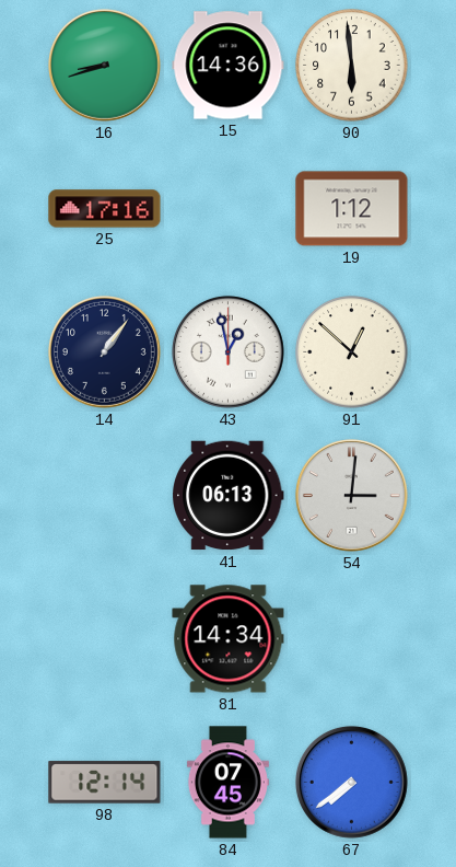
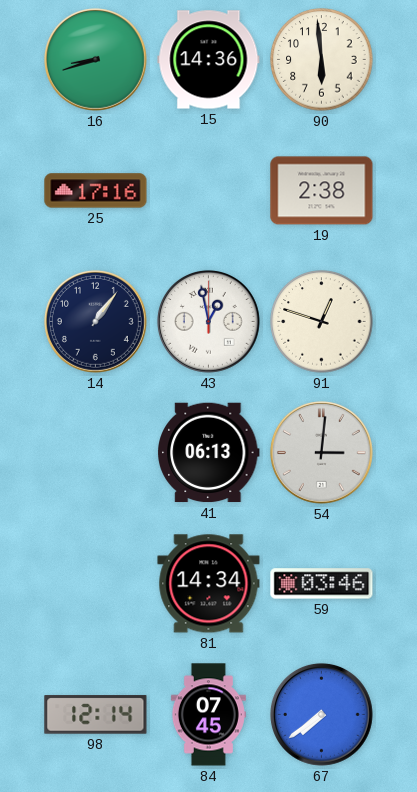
19: 1:12 -> 2:38 (322, 191)
91: 12:52 -> 12:48 (322, 322)
59: none -> 03:46 (322, 584)
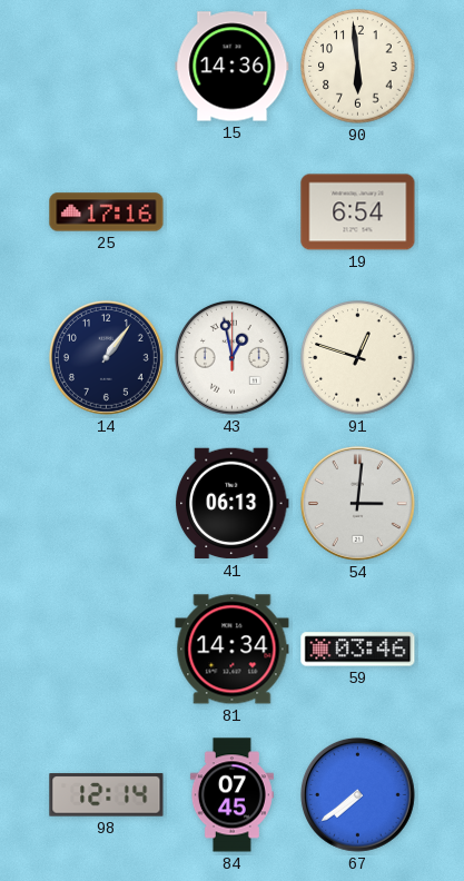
16: 8:42 -> none (95, 59)
19: 2:38 -> 6:54 (358, 212)
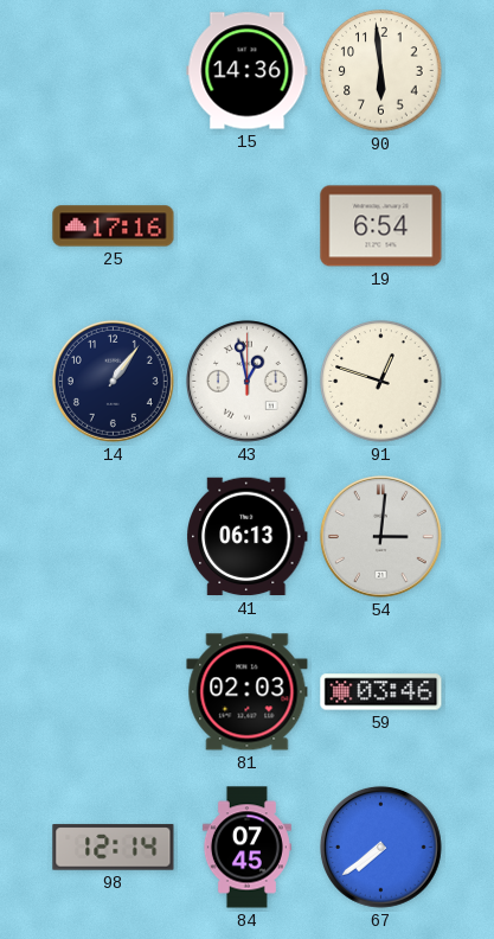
81: 14:34 -> 02:03 (248, 692)
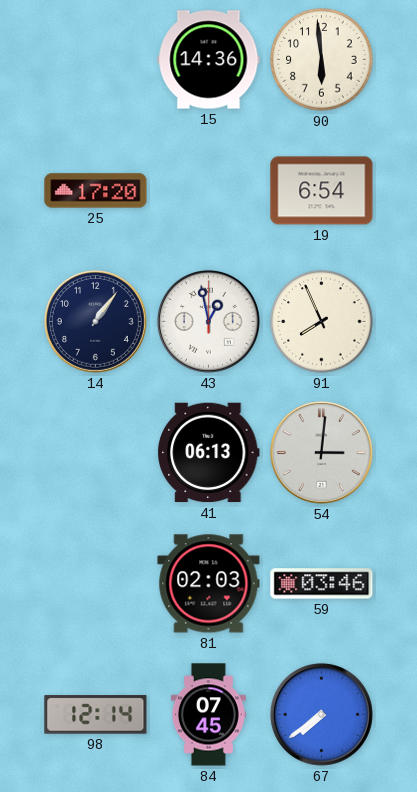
25: 17:16 -> 17:20 (96, 191)
91: 12:48 -> 7:56 (322, 322)
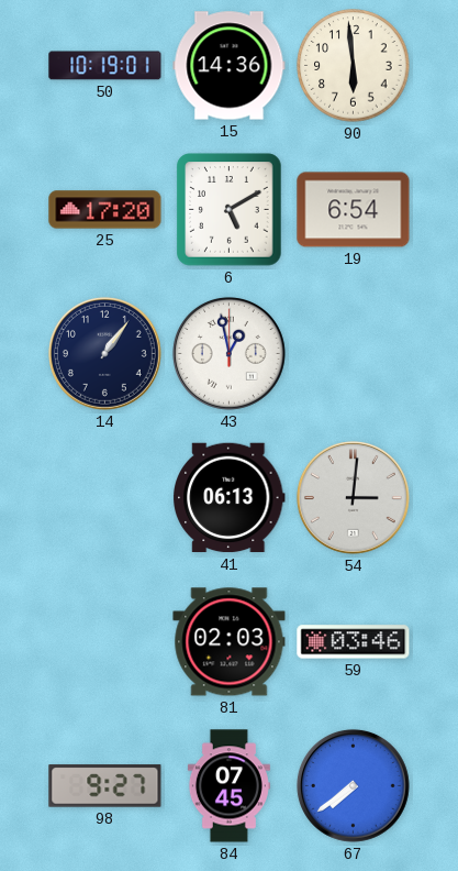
50: none -> 10:19 (105, 66)
6: none -> 5:10 (230, 210)
91: 7:56 -> none (322, 322)
98: 12:14 -> 9:27 (105, 786)
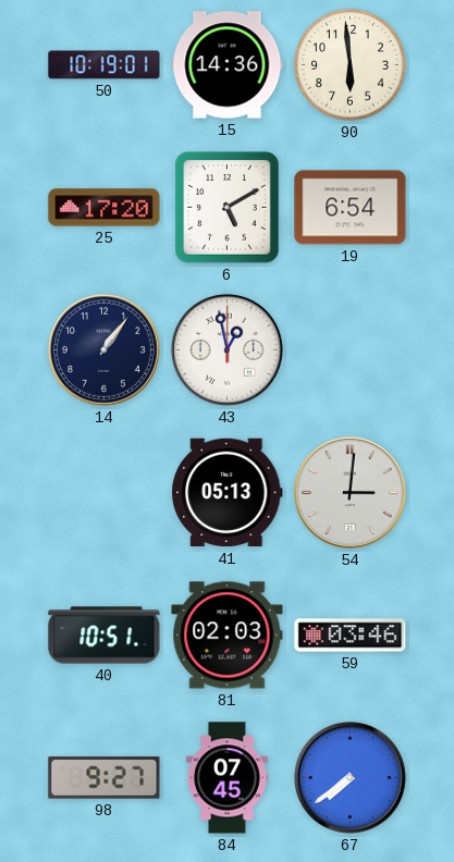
41: 06:13 -> 05:13 (228, 493)
40: none -> 10:51 (105, 636)
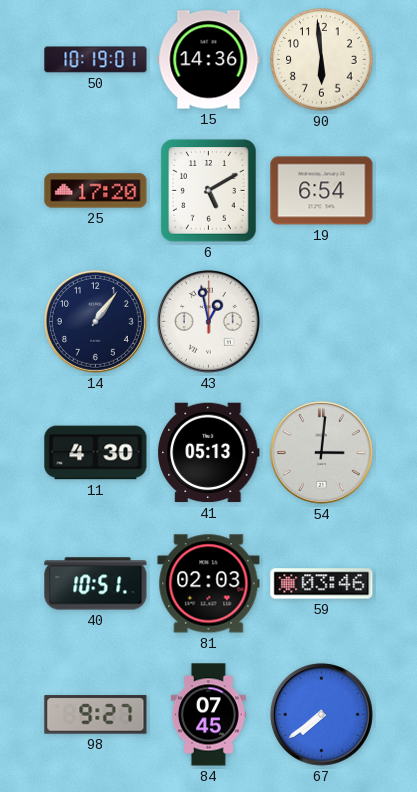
11: none -> 4:30 (96, 453)
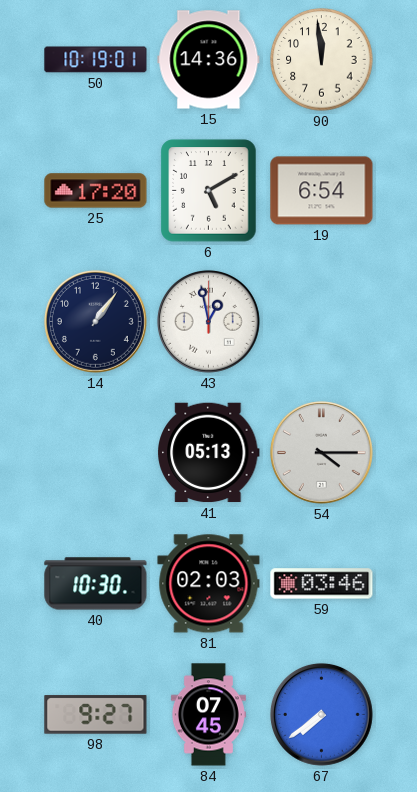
90: 5:59 -> 11:59 (322, 60)
11: 4:30 -> none (96, 453)
54: 3:01 -> 4:15 (321, 452)
40: 10:51 -> 10:30 (96, 584)
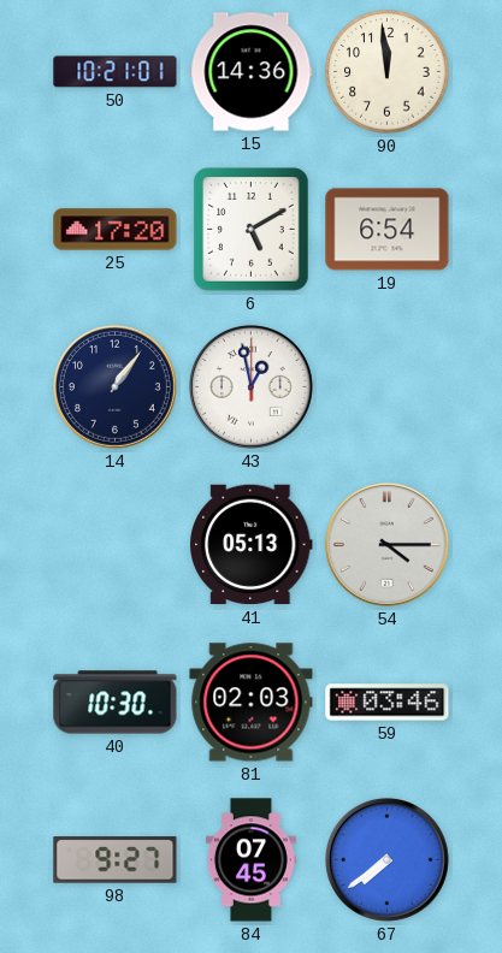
50: 10:19 -> 10:21 (116, 72)
